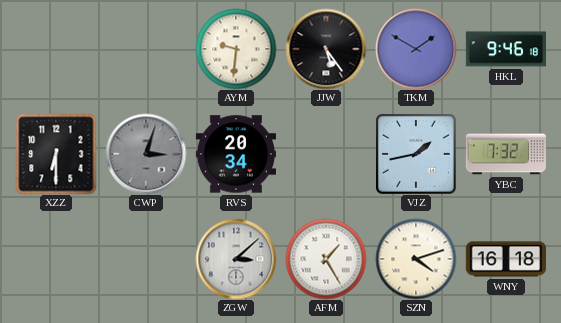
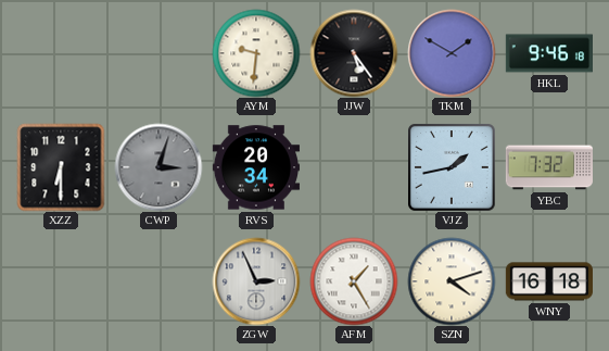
ZGW: 3:08 -> 2:56 (256, 281)
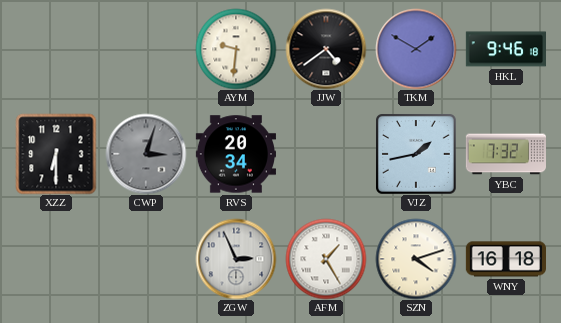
JJW: 5:24 -> 4:39 (326, 49)
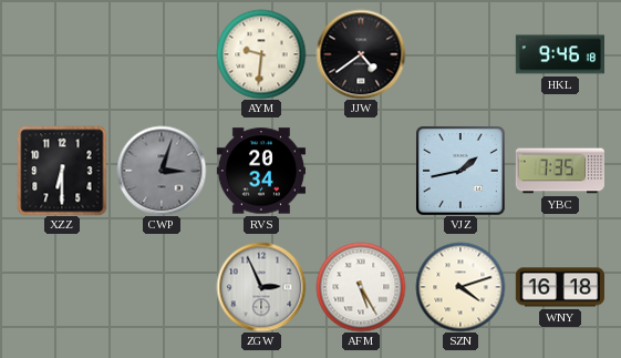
TKM: 1:50 -> none (416, 49)
YBC: 7:32 -> 7:35 (559, 171)
AFM: 1:25 -> 5:25 (361, 287)
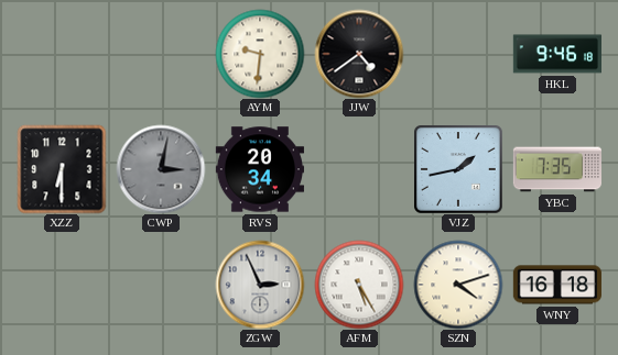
CWP: 3:03 -> 3:02 (161, 169)
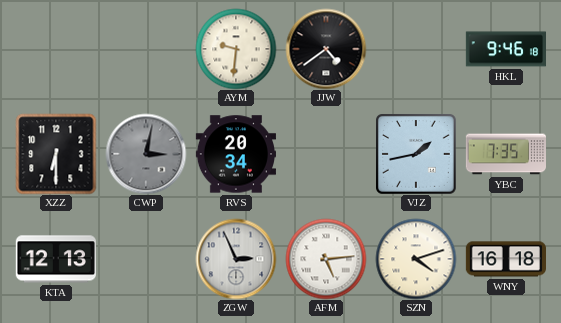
KTA: none -> 12:13 (56, 259)
AFM: 5:25 -> 5:14 (326, 259)
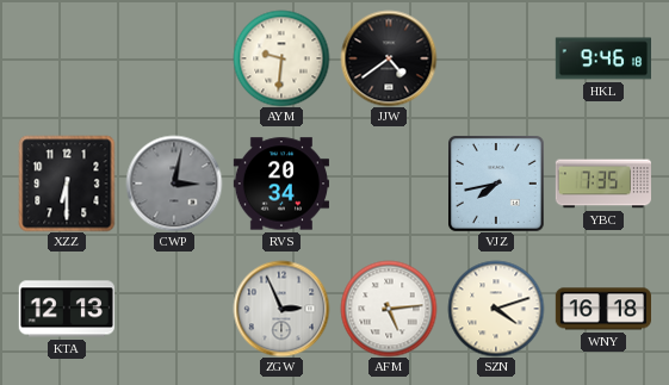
VJZ: 1:43 -> 7:43 (496, 184)
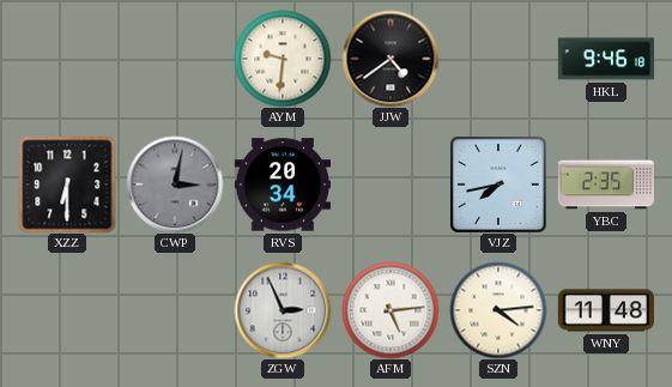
YBC: 7:35 -> 2:35 (605, 185)
KTA: 12:13 -> none (67, 309)
SZN: 4:12 -> 4:14 (498, 310)
WNY: 16:18 -> 11:48 (605, 310)
